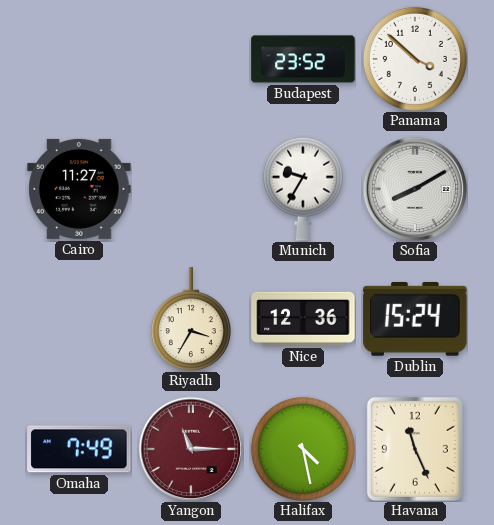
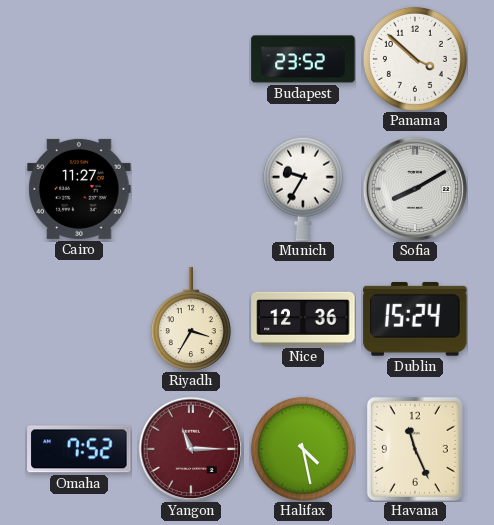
Omaha: 7:49 -> 7:52 (79, 449)
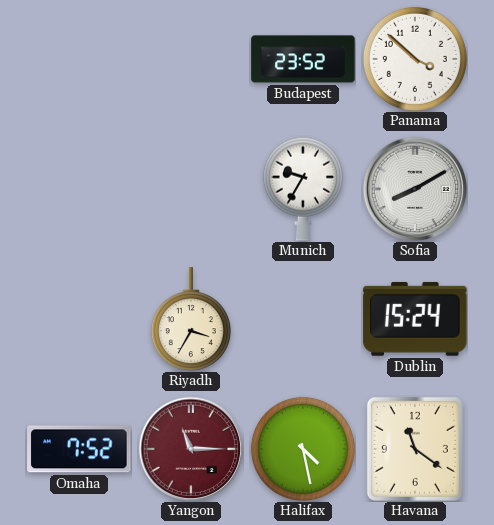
Cairo: 11:27 -> none (79, 189)
Nice: 12:36 -> none (303, 319)
Havana: 11:26 -> 11:21 (415, 449)
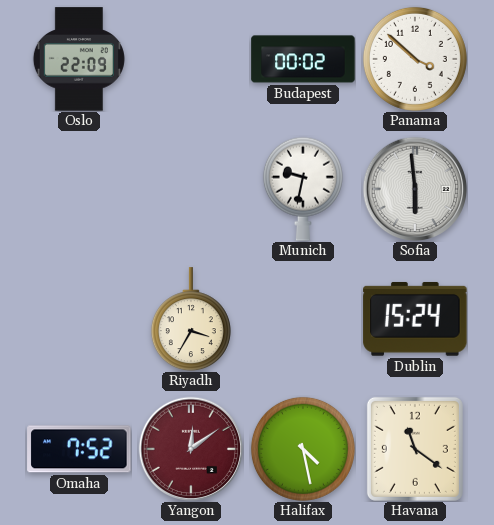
Oslo: none -> 22:09 (79, 59)
Budapest: 23:52 -> 00:02 (303, 59)
Munich: 9:35 -> 9:32 (303, 189)
Sofia: 8:10 -> 5:59 (415, 189)
Yangon: 11:15 -> 12:09 (191, 449)
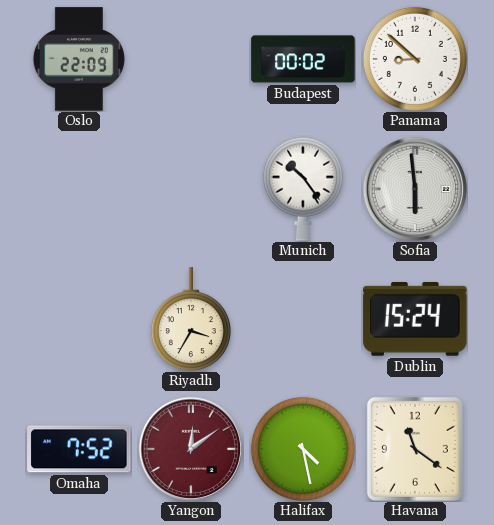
Panama: 3:52 -> 8:52 (415, 59)
Munich: 9:32 -> 10:24 (303, 189)
